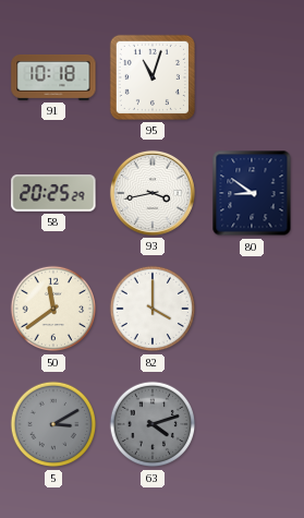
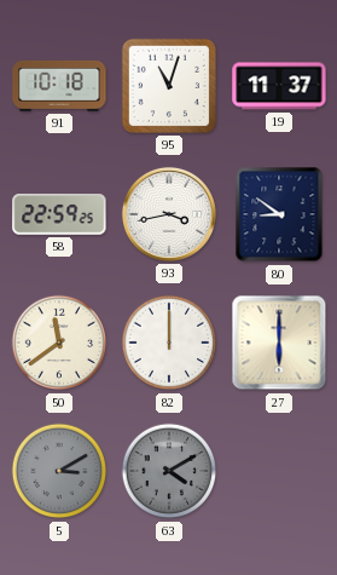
19: none -> 11:37 (279, 86)
58: 20:25 -> 22:59 (59, 214)
82: 4:00 -> 12:00 (169, 343)
27: none -> 6:00 (279, 343)
63: 4:12 -> 4:10 (169, 471)
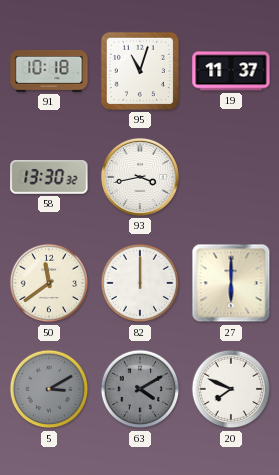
58: 22:59 -> 13:30 (49, 177)
80: 8:51 -> none (279, 214)
20: none -> 7:49 (231, 389)
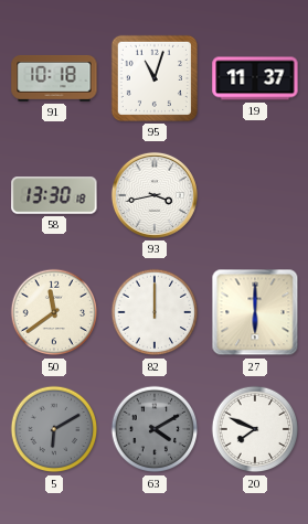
58: 13:30:32 -> 13:30:18 (54, 195)
5: 3:10 -> 6:10 (54, 429)
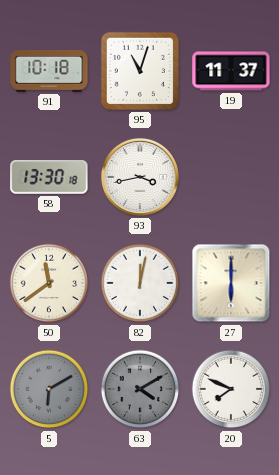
82: 12:00 -> 12:02 (140, 283)
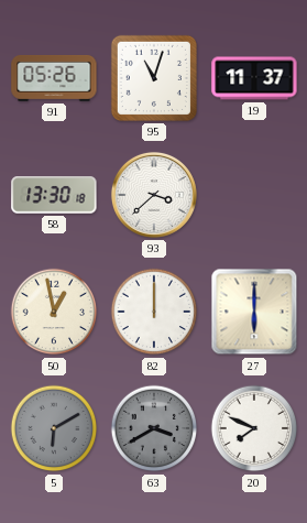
91: 10:18 -> 05:26 (54, 78)
93: 3:43 -> 3:38 (154, 195)
50: 11:39 -> 12:58 (54, 312)
82: 12:02 -> 12:00 (154, 312)
63: 4:10 -> 3:40 (154, 428)
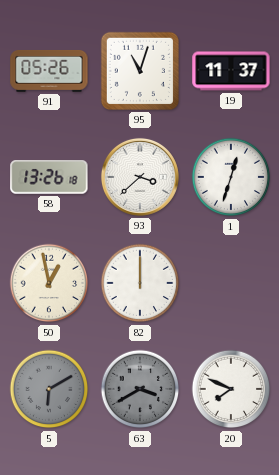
58: 13:30 -> 13:26 (49, 177)
1: none -> 12:33 (231, 177)
27: 6:00 -> none (254, 312)
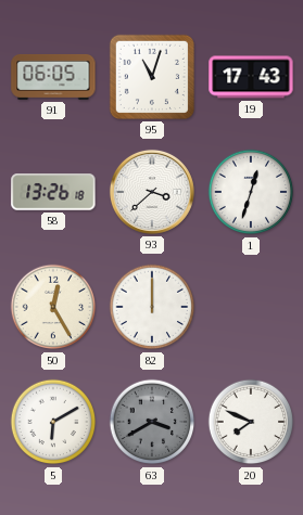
91: 05:26 -> 06:05 (53, 77)
19: 11:37 -> 17:43 (251, 77)
50: 12:58 -> 12:25 (53, 307)
5 dial: grey -> white (53, 422)
